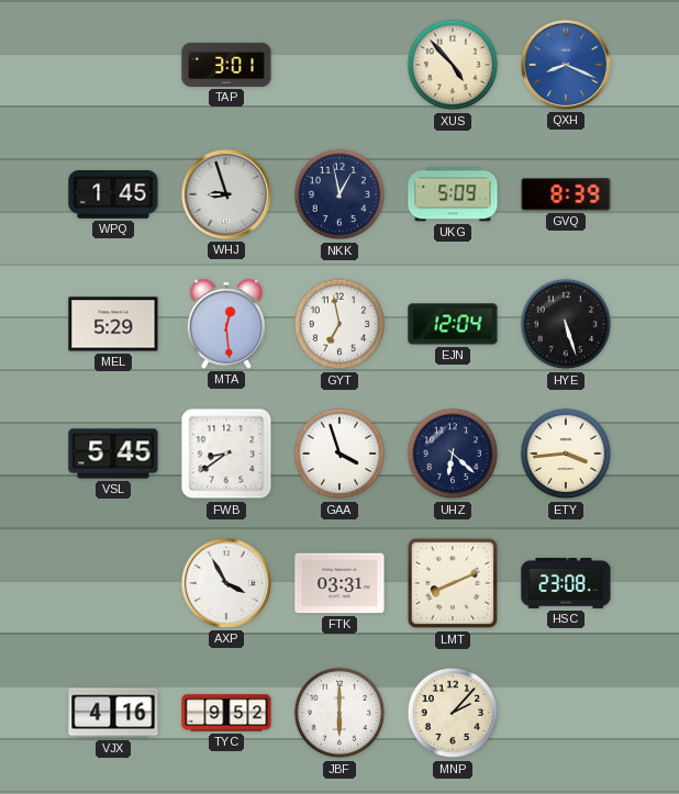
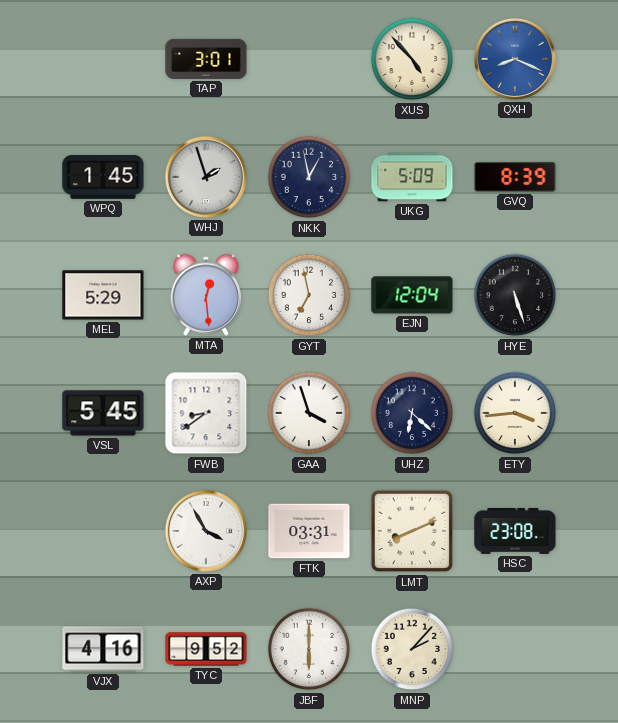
WHJ: 8:57 -> 1:57 (206, 177)
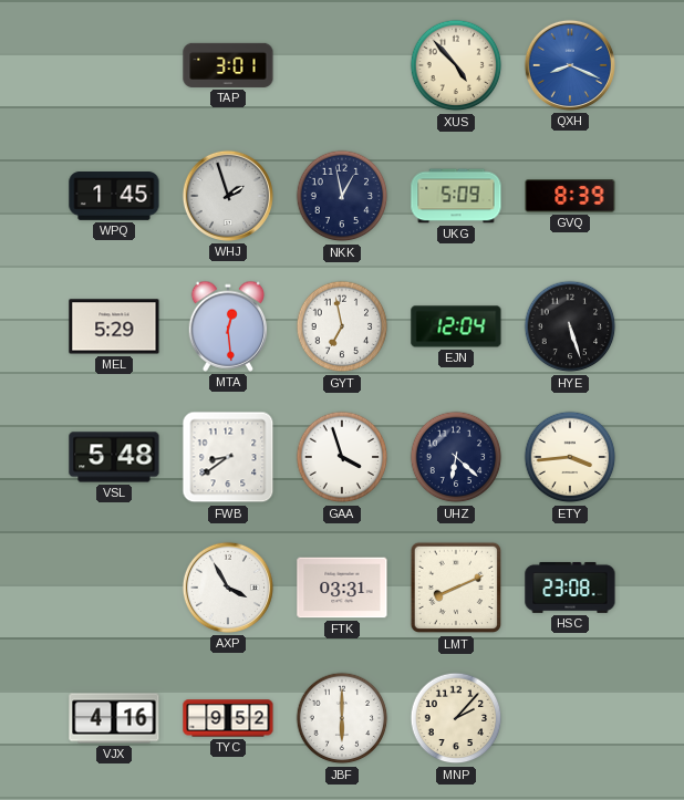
VSL: 5:45 -> 5:48 (114, 457)
